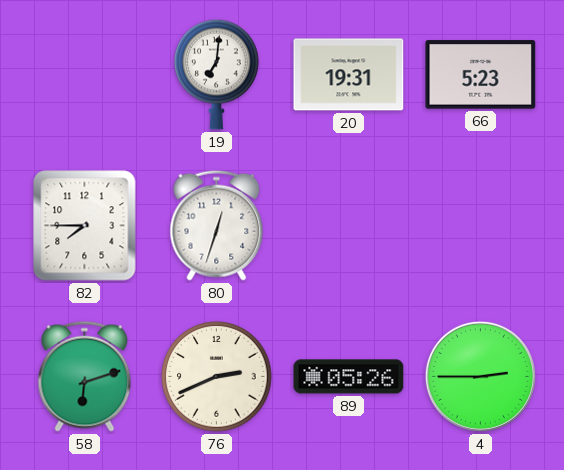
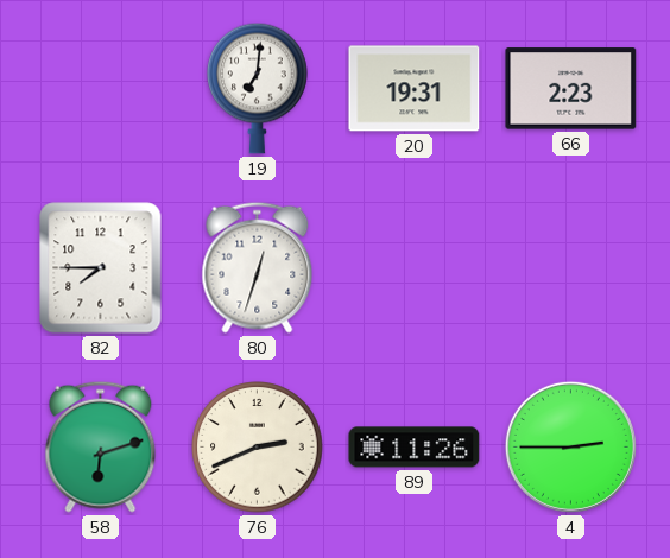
66: 5:23 -> 2:23 (571, 89)
89: 05:26 -> 11:26 (415, 448)
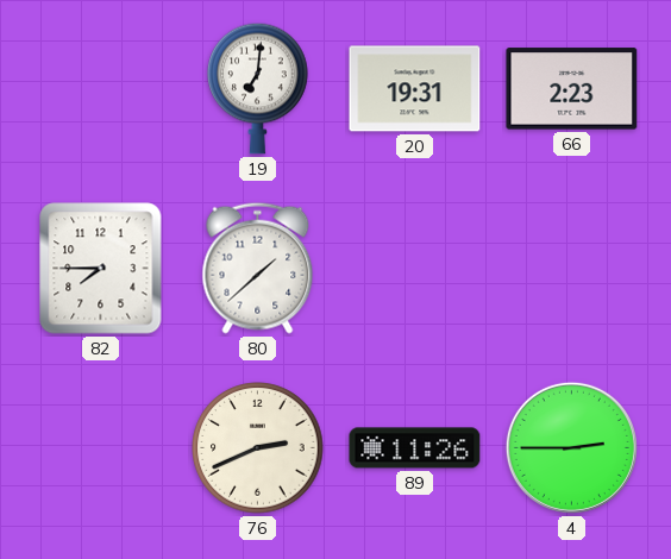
80: 12:33 -> 1:38 (258, 268)
58: 6:12 -> none (101, 446)
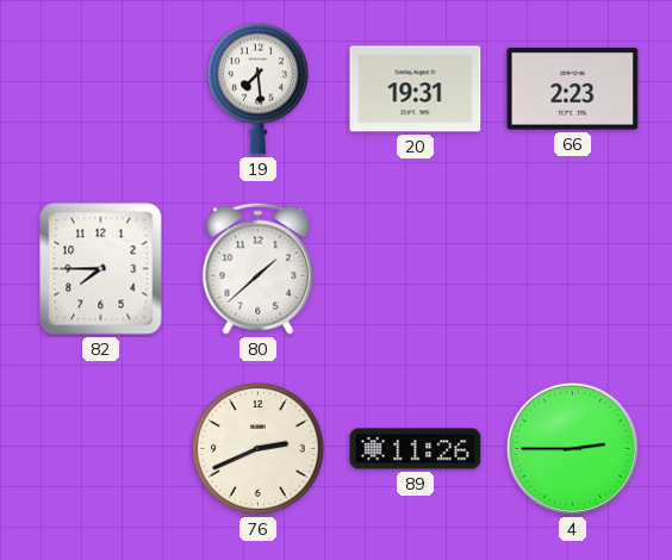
19: 7:01 -> 7:29 (259, 88)
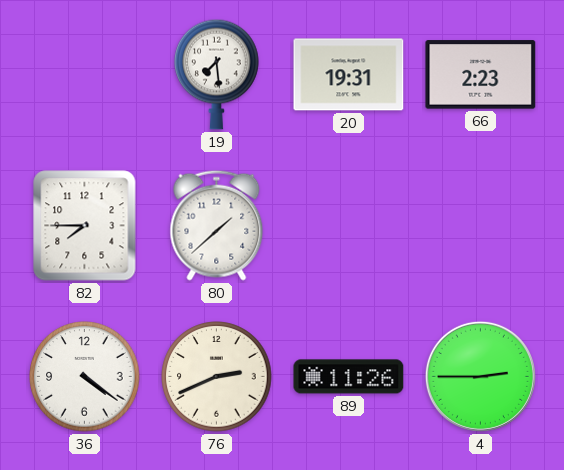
36: none -> 4:21 (85, 377)
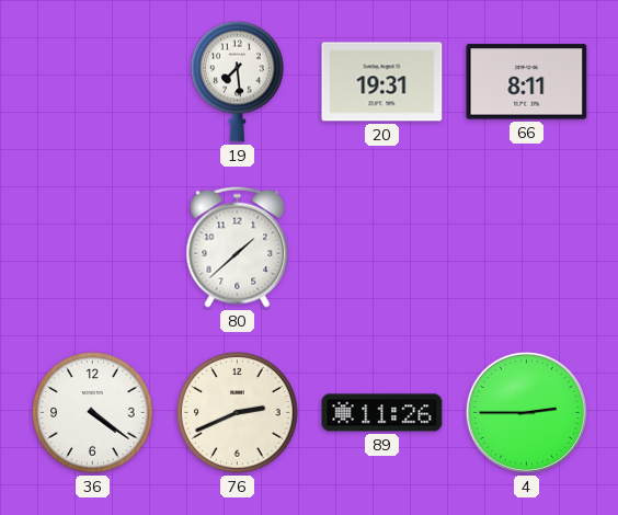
66: 2:23 -> 8:11 (527, 82)
82: 7:45 -> none (85, 226)
